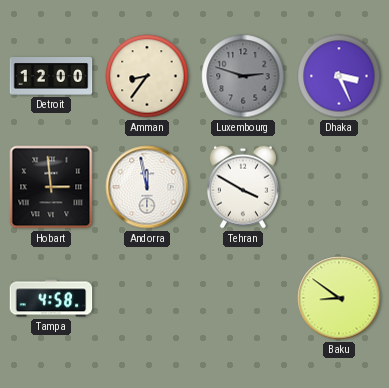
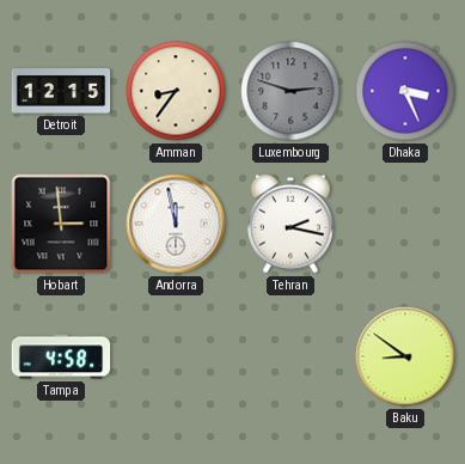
Detroit: 12:00 -> 12:15 (61, 92)
Tehran: 3:50 -> 2:17 (290, 224)
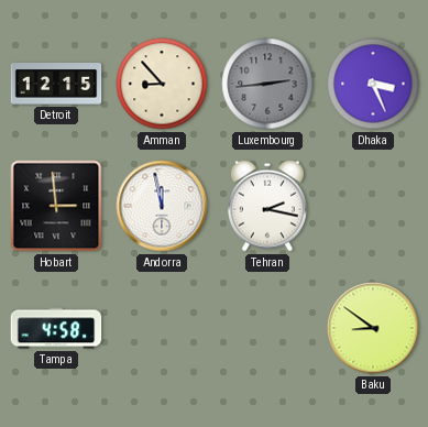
Amman: 8:36 -> 8:53 (162, 84)
Luxembourg: 2:48 -> 2:44 (267, 84)
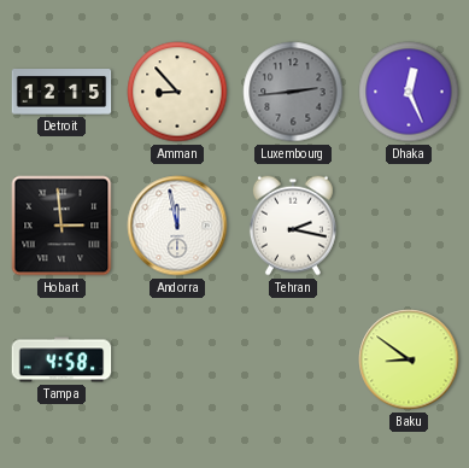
Dhaka: 3:26 -> 12:26 (409, 92)
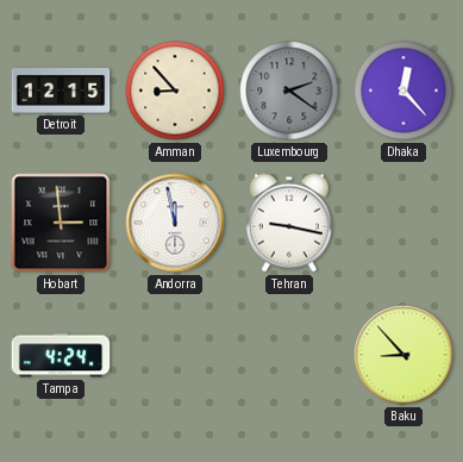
Luxembourg: 2:44 -> 2:21 (289, 90)
Dhaka: 12:26 -> 12:23 (403, 90)
Tehran: 2:17 -> 9:17 (289, 223)
Tampa: 4:58 -> 4:24 (61, 355)
Baku: 8:51 -> 8:53 (403, 355)
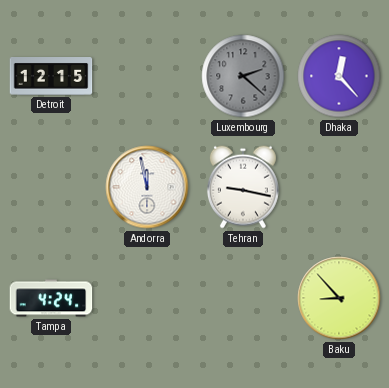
Amman: 8:53 -> none (175, 90)
Luxembourg: 2:21 -> 2:22 (243, 76)
Hobart: 2:59 -> none (61, 223)
